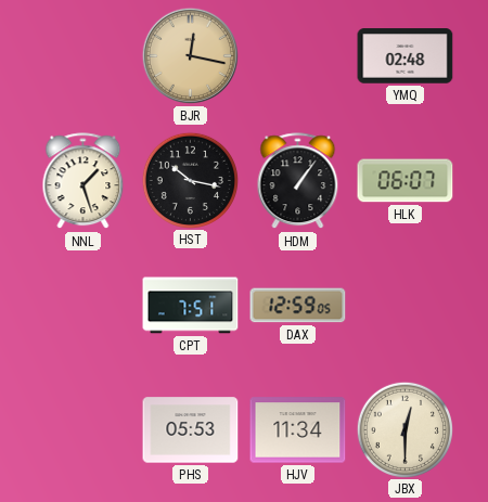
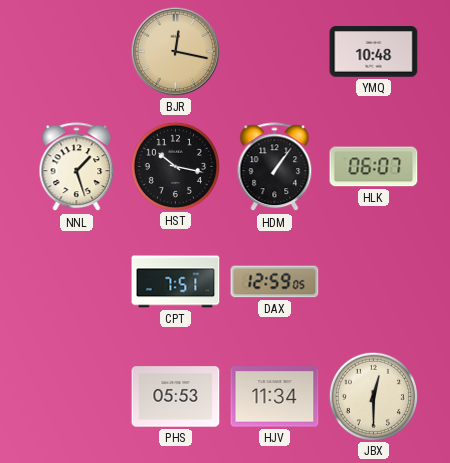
YMQ: 02:48 -> 10:48 (374, 52)
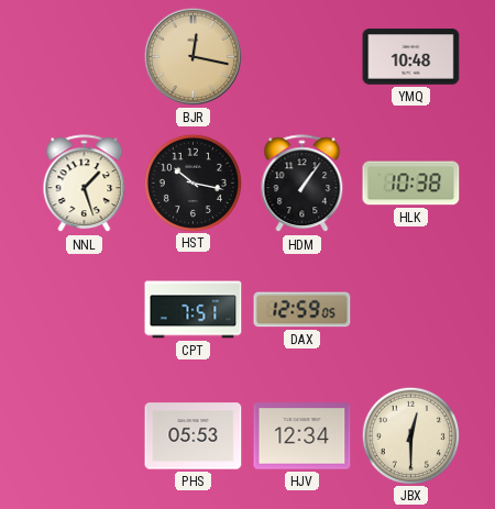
HLK: 06:07 -> 10:38 (411, 184)
HJV: 11:34 -> 12:34 (302, 436)
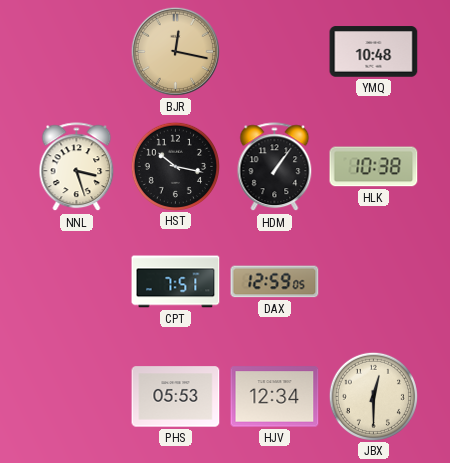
NNL: 1:27 -> 3:27 (77, 167)
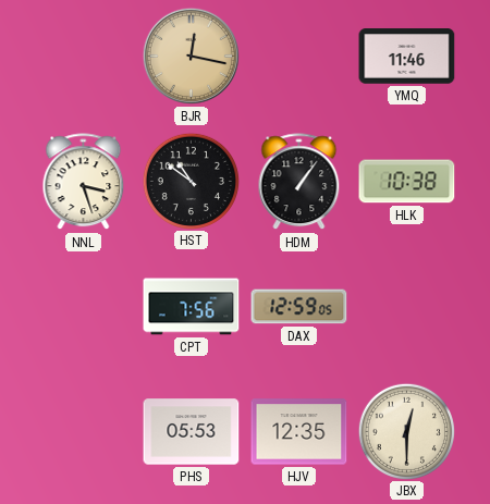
YMQ: 10:48 -> 11:46 (407, 57)
HST: 10:17 -> 10:51 (191, 181)
CPT: 7:51 -> 7:56 (192, 307)
HJV: 12:34 -> 12:35 (299, 432)
